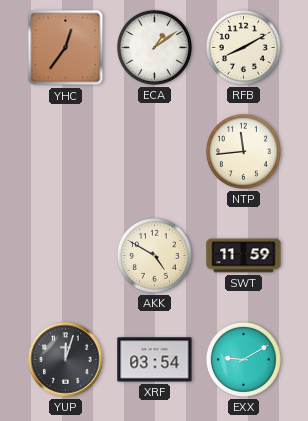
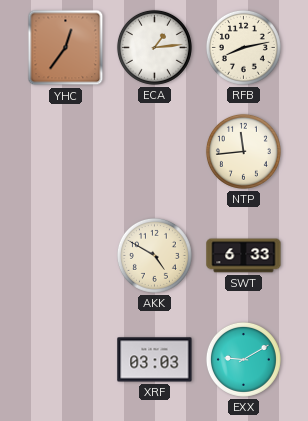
ECA: 1:09 -> 1:14 (154, 47)
RFB: 8:10 -> 8:13 (243, 47)
SWT: 11:59 -> 6:33 (244, 256)
YUP: 12:03 -> none (66, 360)
XRF: 03:54 -> 03:03 (155, 360)
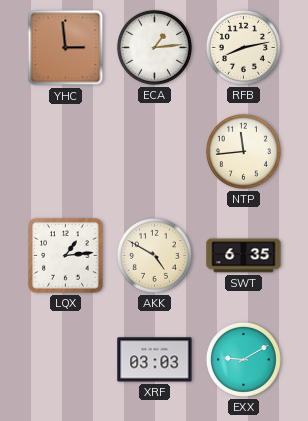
YHC: 12:36 -> 2:59 (66, 48)
LQX: none -> 1:14 (66, 256)
SWT: 6:33 -> 6:35 (244, 256)
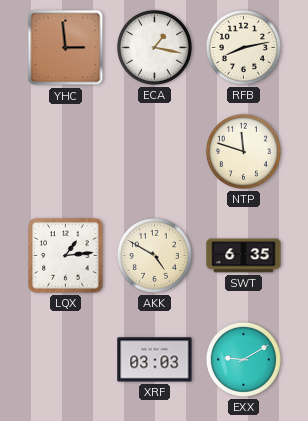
ECA: 1:14 -> 1:17 (154, 47)
NTP: 11:44 -> 11:48 (243, 151)
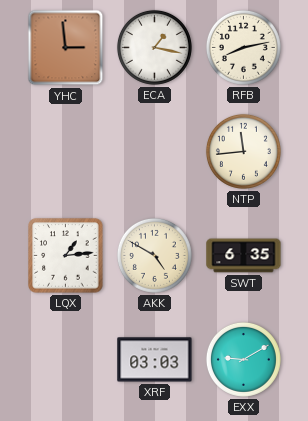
NTP: 11:48 -> 11:44 (243, 151)
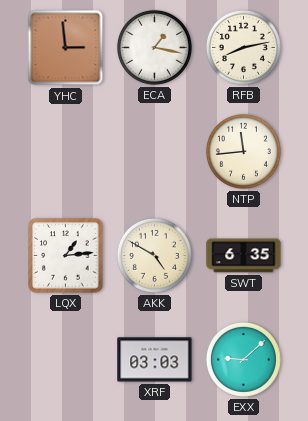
EXX: 9:10 -> 9:08 (243, 359)
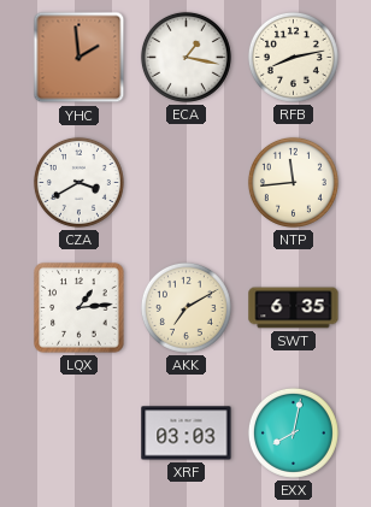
YHC: 2:59 -> 1:59 (79, 58)
CZA: none -> 3:40 (78, 182)
AKK: 4:50 -> 7:10 (185, 307)
EXX: 9:08 -> 8:02 (293, 432)
